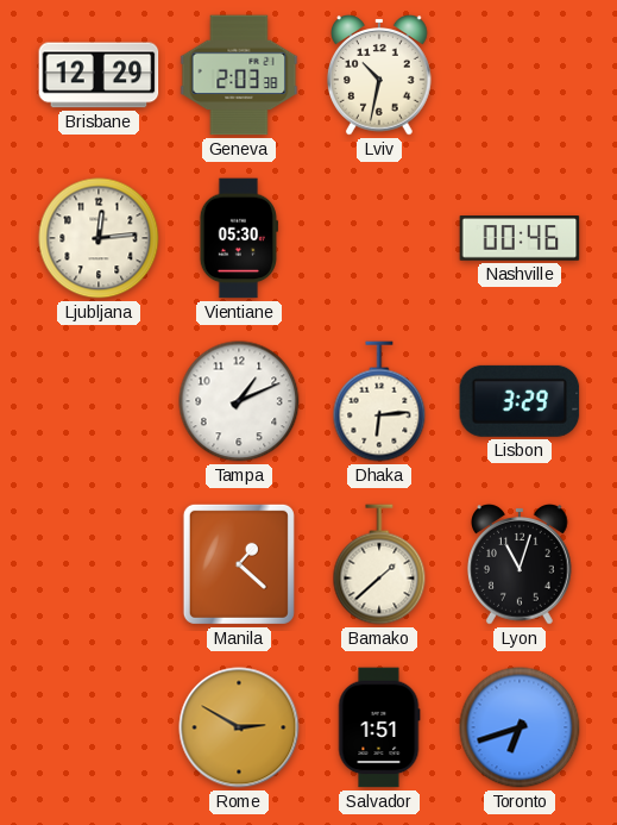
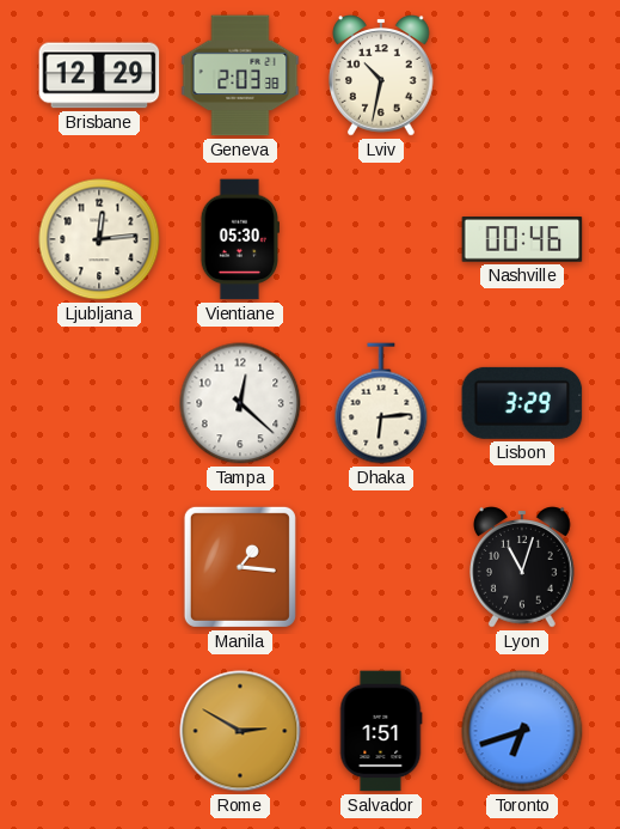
Tampa: 1:11 -> 12:22 (240, 403)
Manila: 1:22 -> 1:16 (240, 567)
Bamako: 1:38 -> none (379, 564)
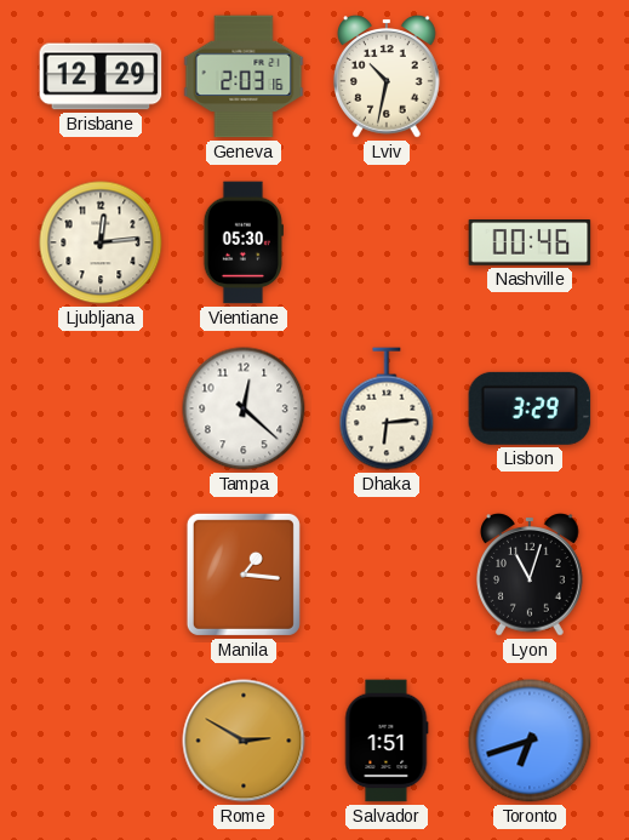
Geneva: 2:03:38 -> 2:03:16 (244, 76)
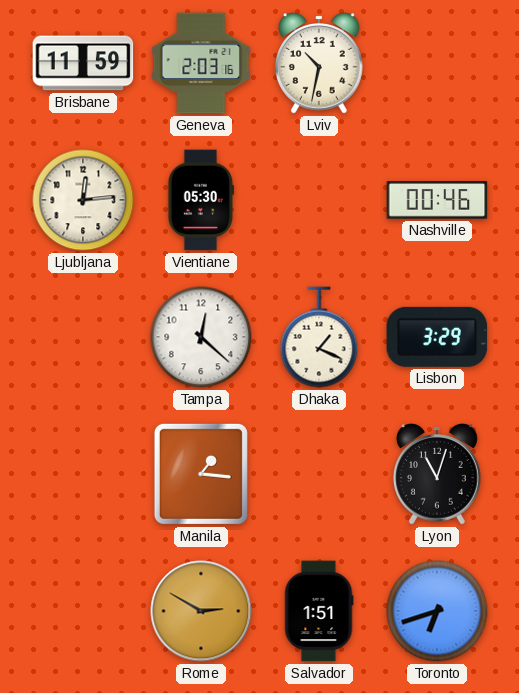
Brisbane: 12:29 -> 11:59 (83, 63)
Dhaka: 6:14 -> 1:19 (319, 337)
